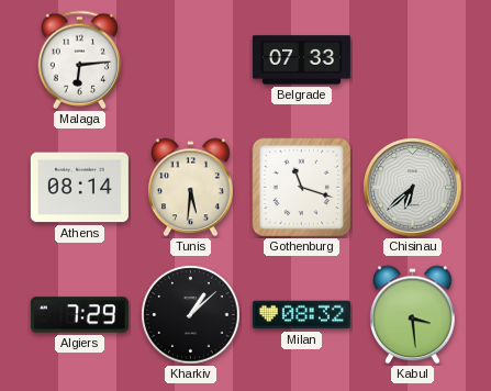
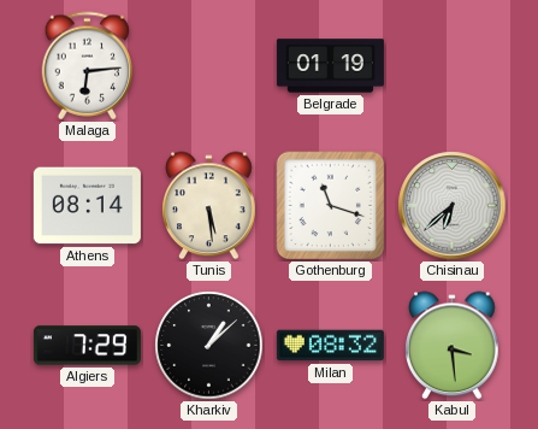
Belgrade: 07:33 -> 01:19 (330, 66)
Tunis: 5:31 -> 5:29 (209, 206)
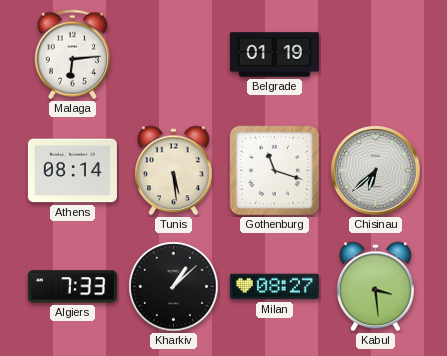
Algiers: 7:29 -> 7:33 (72, 287)
Milan: 08:32 -> 08:27 (274, 287)
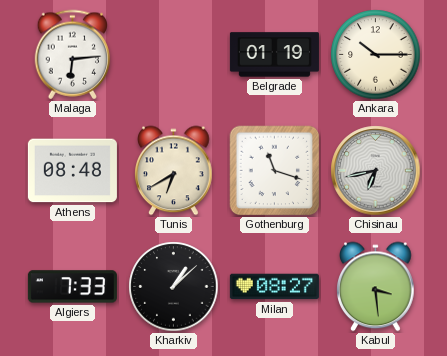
Ankara: none -> 10:15 (376, 55)
Athens: 08:14 -> 08:48 (72, 171)
Tunis: 5:29 -> 6:40 (174, 171)
Chisinau: 6:38 -> 6:43 (376, 171)
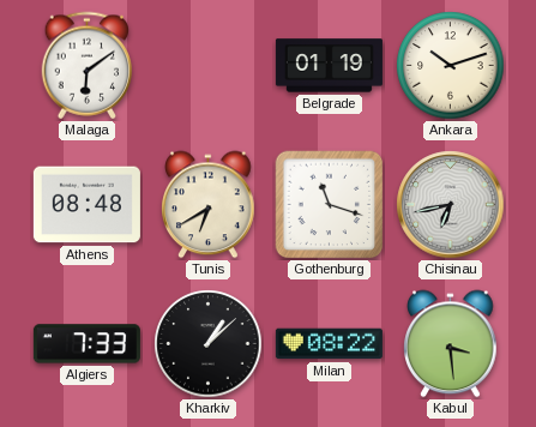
Malaga: 6:14 -> 6:09 (88, 66)
Ankara: 10:15 -> 10:12 (451, 66)
Milan: 08:27 -> 08:22 (329, 344)
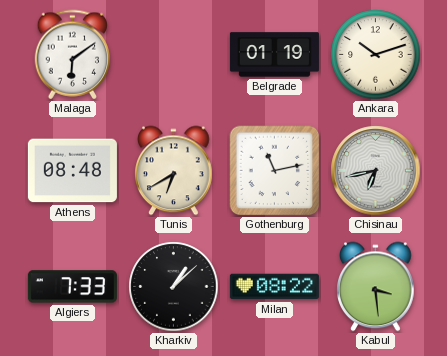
Gothenburg: 11:18 -> 11:13 (275, 171)
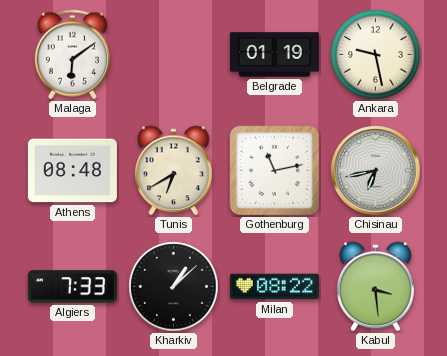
Ankara: 10:12 -> 9:28 (376, 55)
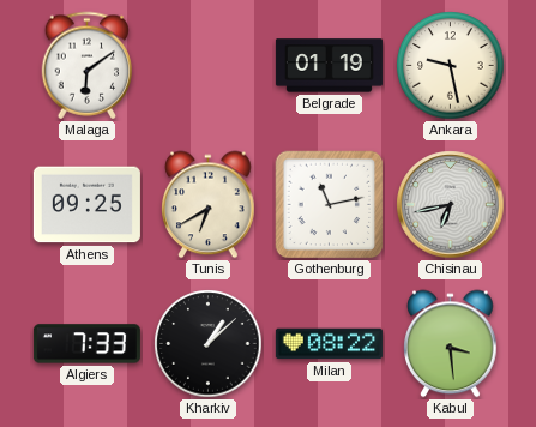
Athens: 08:48 -> 09:25 (86, 205)
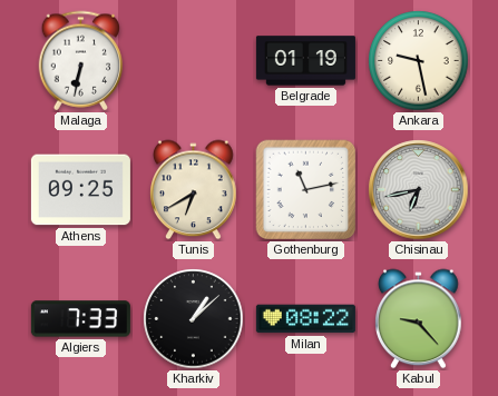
Malaga: 6:09 -> 6:32 (81, 61)
Kabul: 3:29 -> 9:23 (419, 319)
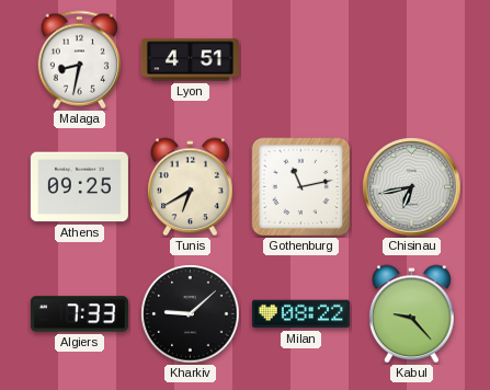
Malaga: 6:32 -> 8:32 (80, 60)
Lyon: none -> 4:51 (190, 60)
Belgrade: 01:19 -> none (305, 61)
Ankara: 9:28 -> none (419, 61)
Kharkiv: 1:08 -> 9:08 (191, 314)
